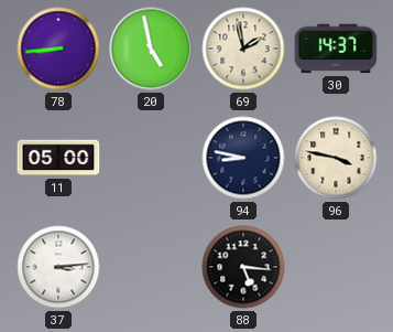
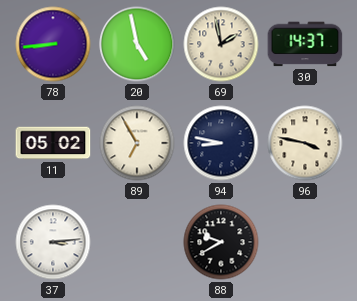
11: 05:00 -> 05:02 (53, 143)
89: none -> 6:55 (137, 143)
88: 5:16 -> 9:40 (221, 242)
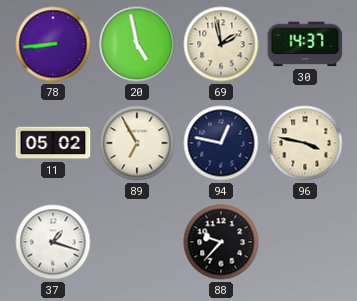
94: 8:47 -> 12:47 (221, 143)
37: 3:14 -> 1:18 (53, 242)
88: 9:40 -> 9:37 (221, 242)
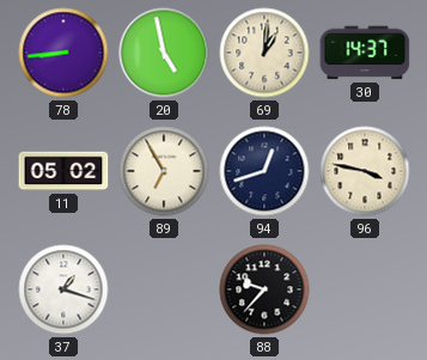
69: 1:58 -> 1:01 (264, 53)
94: 12:47 -> 12:42 (264, 171)
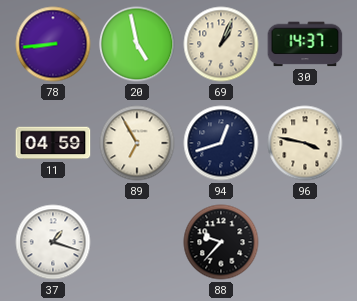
69: 1:01 -> 1:04 (221, 44)
11: 05:02 -> 04:59 (53, 143)
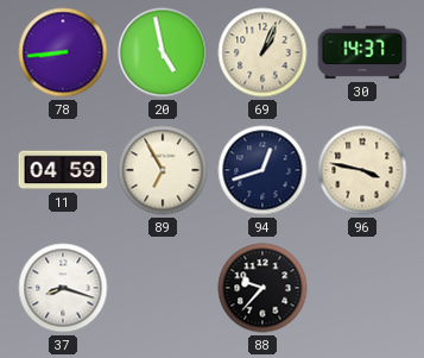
37: 1:18 -> 8:18 (63, 288)
